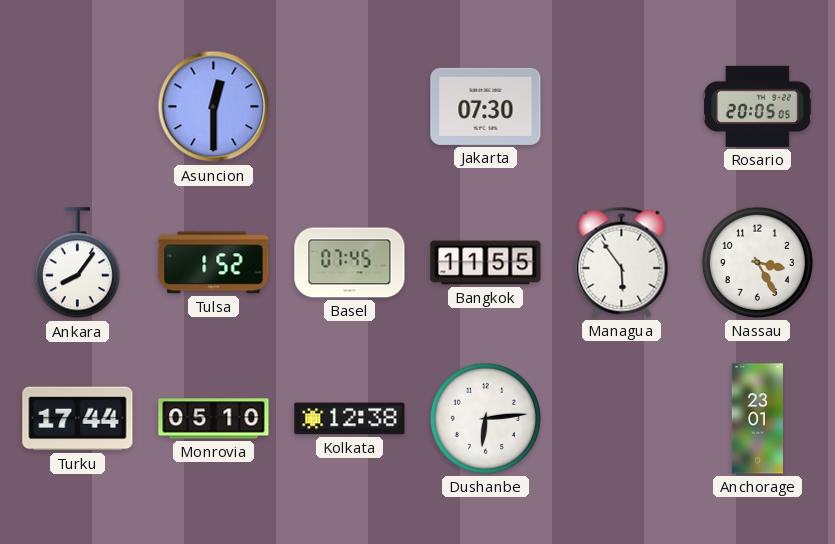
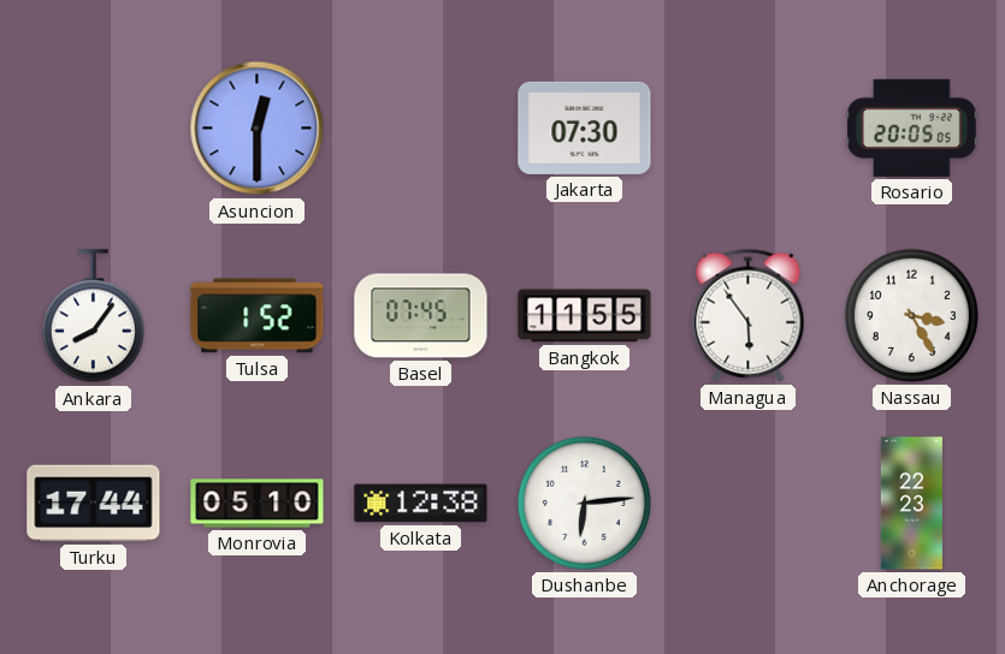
Anchorage: 23:01 -> 22:23 (911, 504)
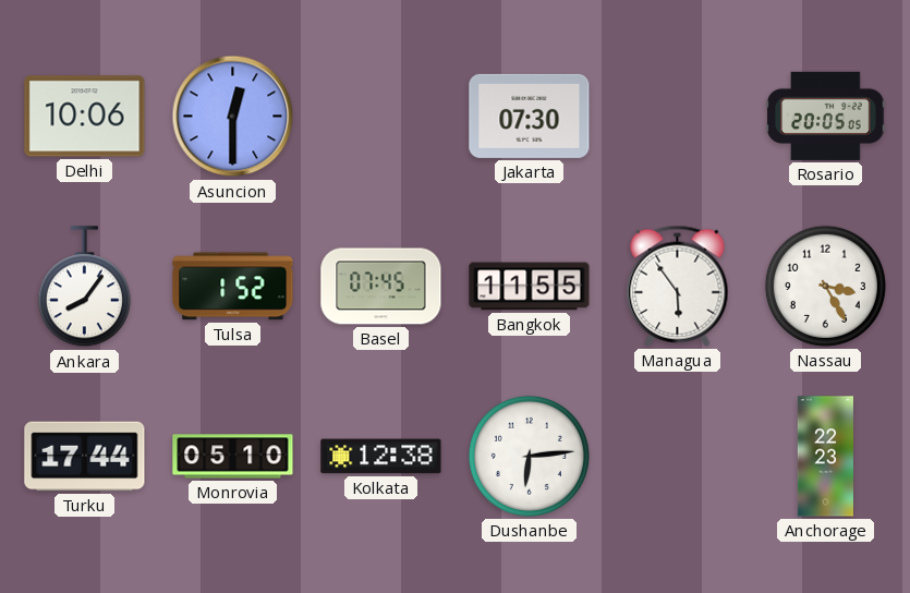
Delhi: none -> 10:06 (85, 117)
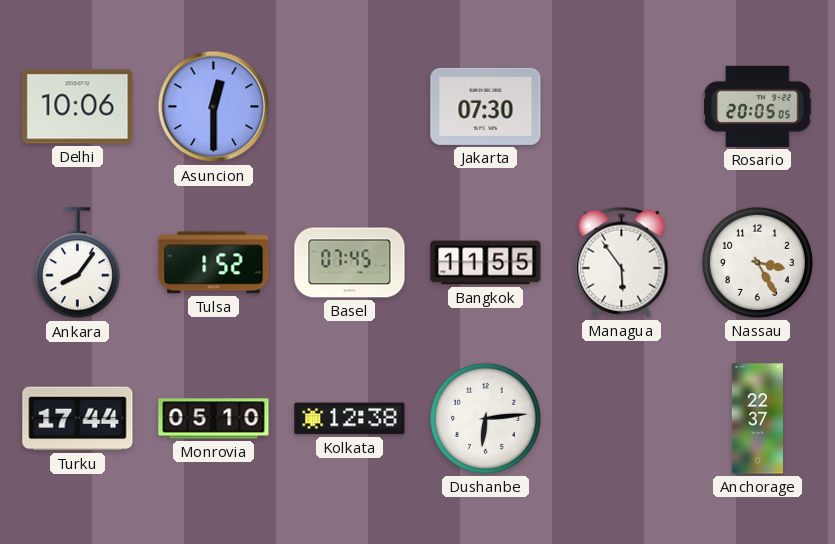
Anchorage: 22:23 -> 22:37 (757, 419)
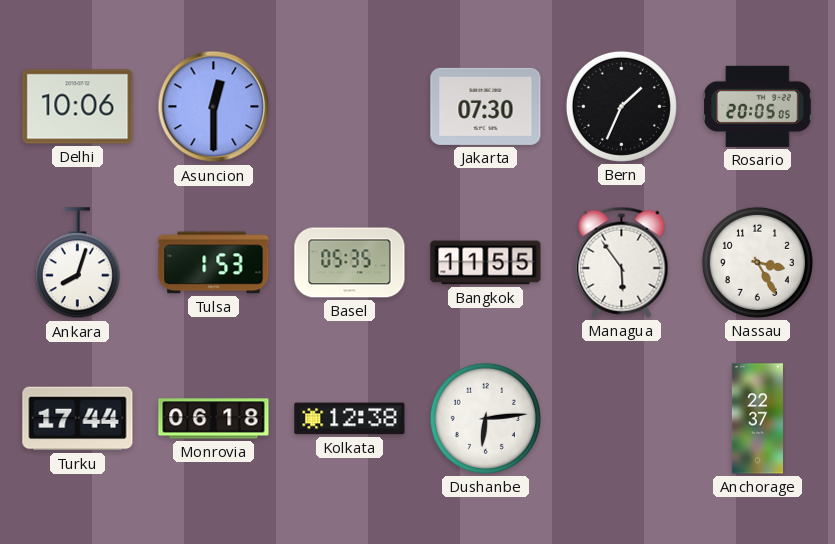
Bern: none -> 1:34 (621, 106)
Ankara: 8:06 -> 8:03 (77, 263)
Tulsa: 1:52 -> 1:53 (214, 263)
Basel: 07:45 -> 05:35 (350, 263)
Monrovia: 05:10 -> 06:18 (214, 419)
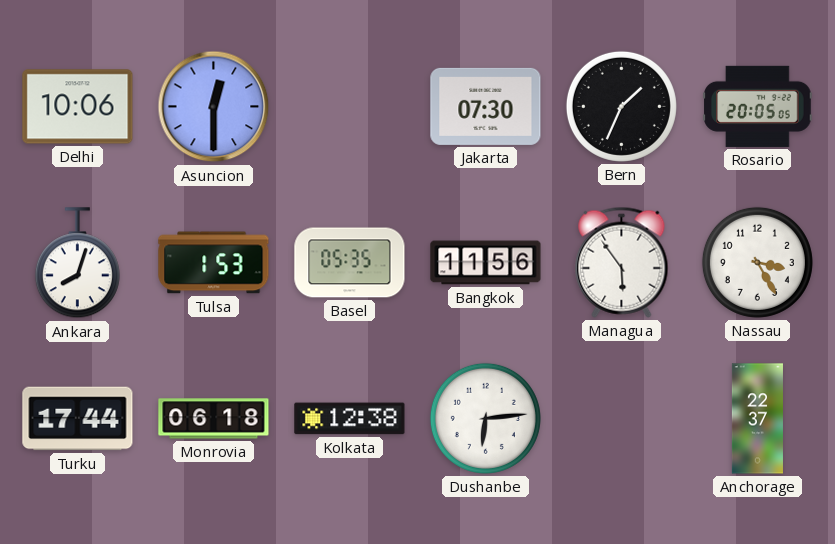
Bangkok: 11:55 -> 11:56 (486, 263)
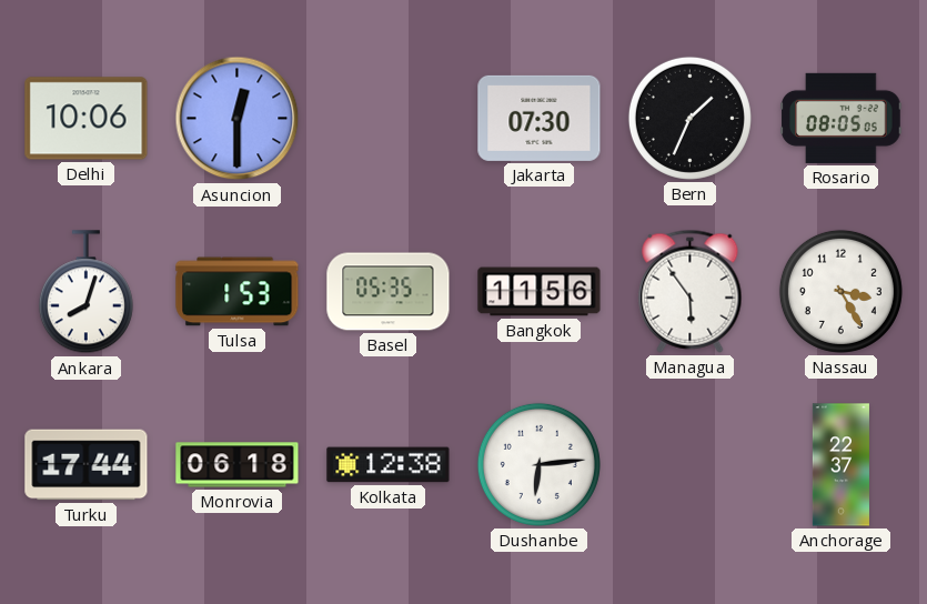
Rosario: 20:05 -> 08:05 (842, 118)
